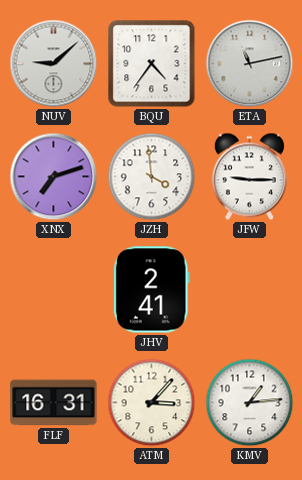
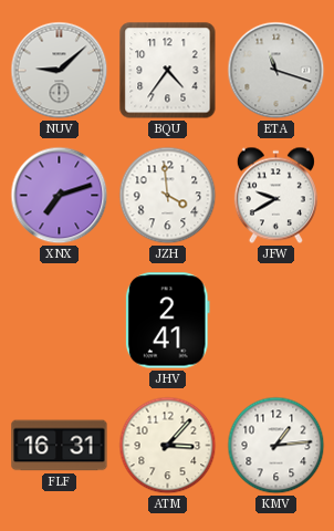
ETA: 11:13 -> 11:18 (276, 71)
JFW: 9:15 -> 9:40 (275, 196)
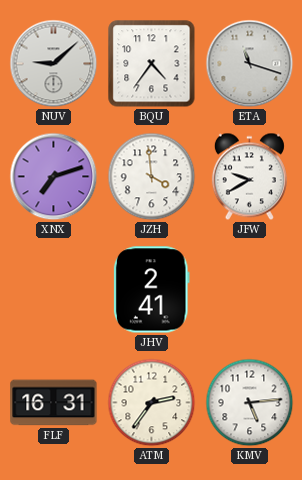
ATM: 3:07 -> 2:36 (152, 403)
KMV: 1:14 -> 5:14 (250, 403)
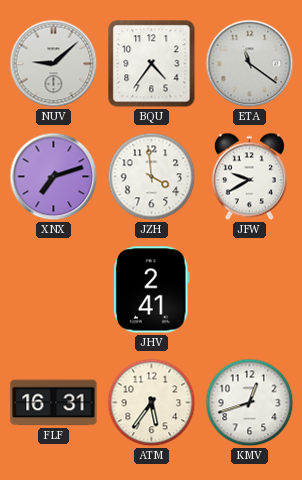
ETA: 11:18 -> 11:21 (250, 64)
ATM: 2:36 -> 5:36 (152, 403)
KMV: 5:14 -> 12:42 (250, 403)
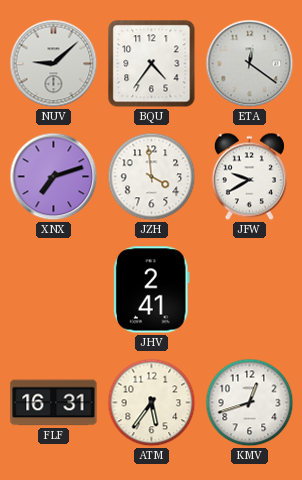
ETA: 11:21 -> 12:21 (250, 64)
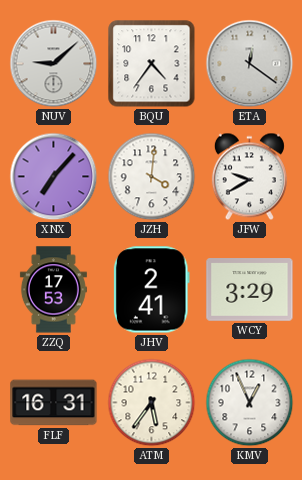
XNX: 7:12 -> 7:07 (54, 177)
JZH: 3:59 -> 4:01 (152, 177)
ZZQ: none -> 17:53 (53, 290)
WCY: none -> 3:29 (250, 290)
KMV: 12:42 -> 12:56 (250, 403)
